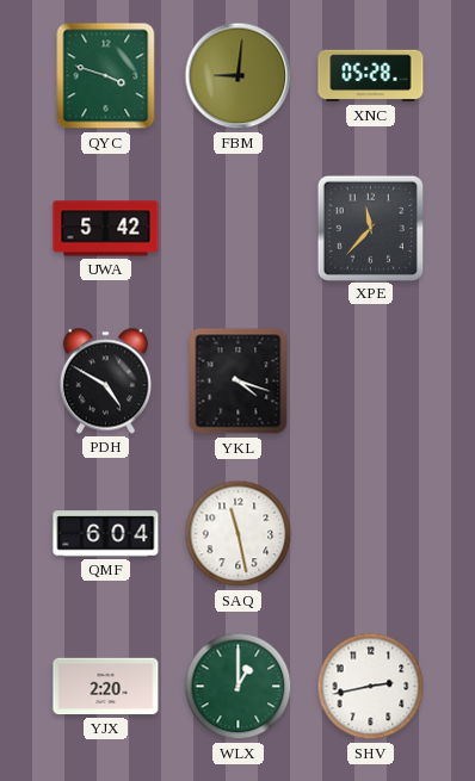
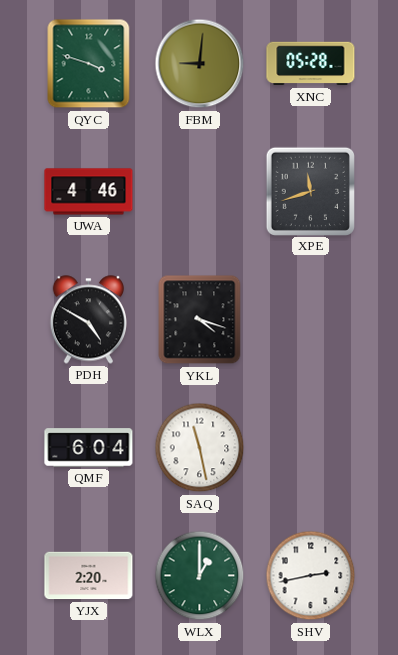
UWA: 5:42 -> 4:46 (89, 192)
XPE: 11:37 -> 11:42 (310, 191)
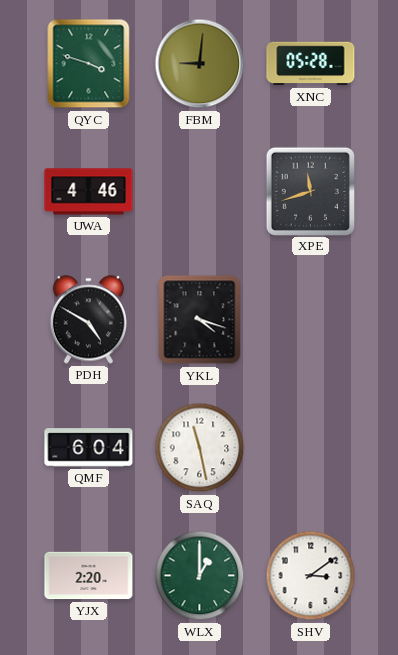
SHV: 2:43 -> 3:09 (311, 576)
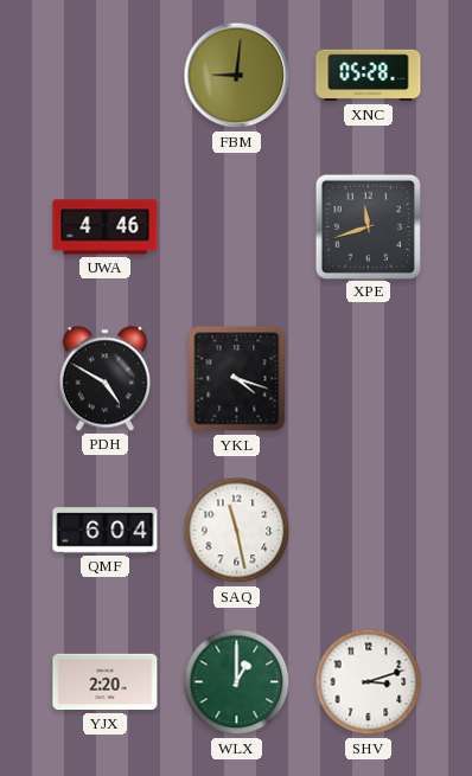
QYC: 3:48 -> none (89, 64)
SHV: 3:09 -> 3:12 (369, 682)
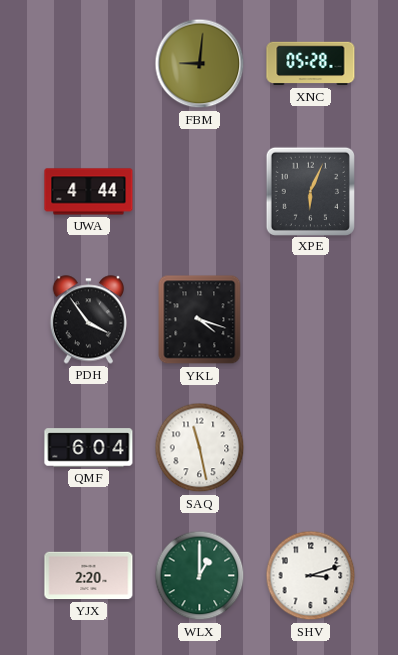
UWA: 4:46 -> 4:44 (89, 192)
XPE: 11:42 -> 6:04 (310, 191)
PDH: 4:50 -> 3:54 (88, 320)
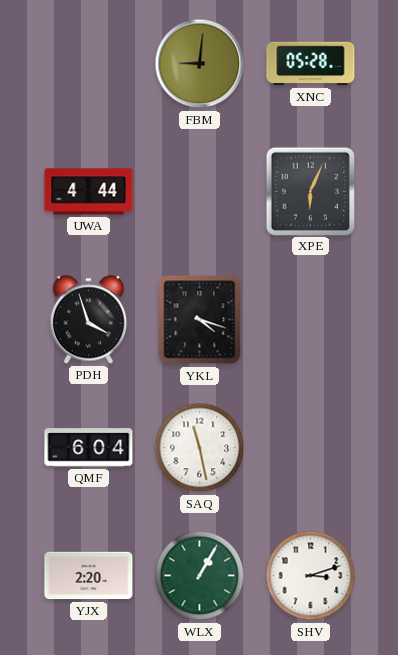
PDH: 3:54 -> 3:57 (88, 320)
WLX: 1:00 -> 1:05 (200, 576)
